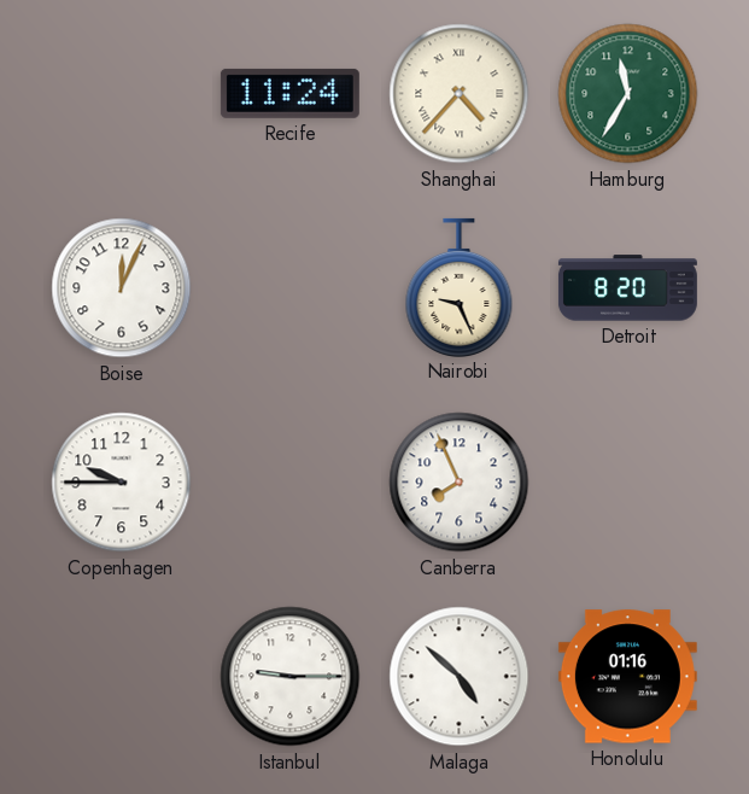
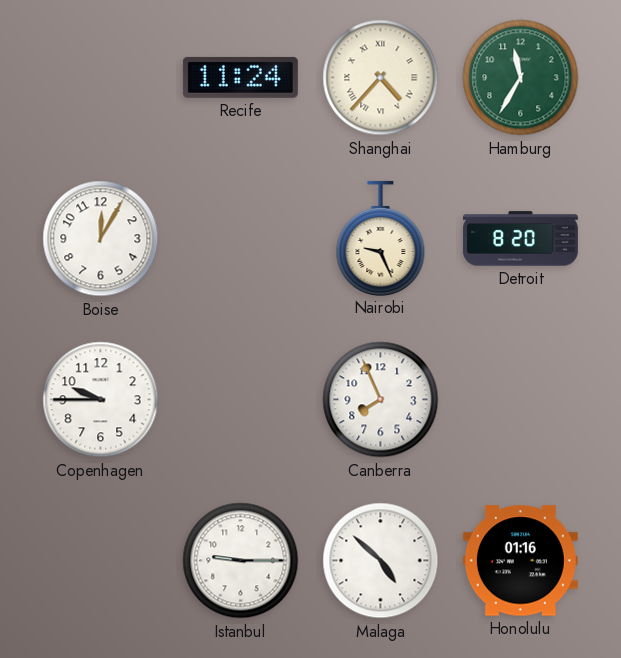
Boise: 12:04 -> 12:05 (101, 239)
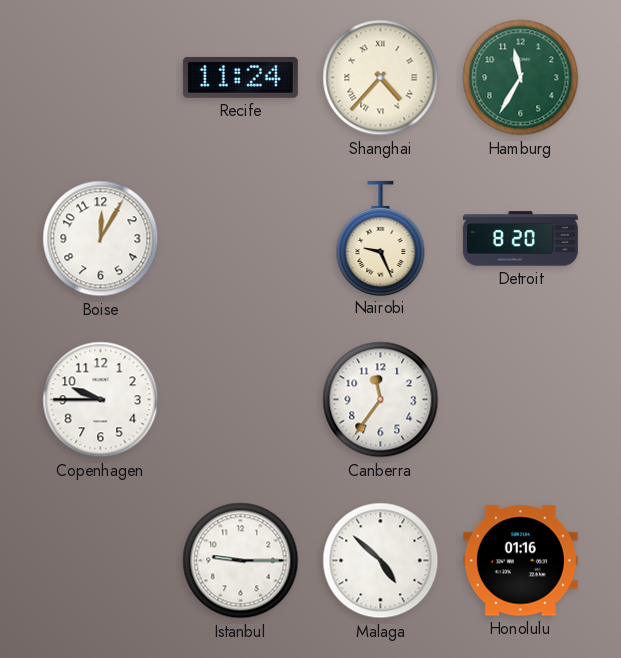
Canberra: 7:56 -> 11:36 (381, 400)
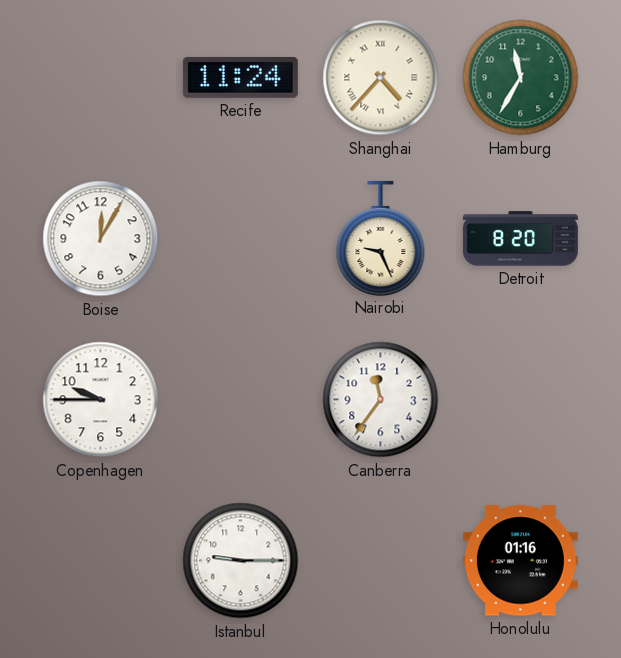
Malaga: 4:52 -> none (381, 561)
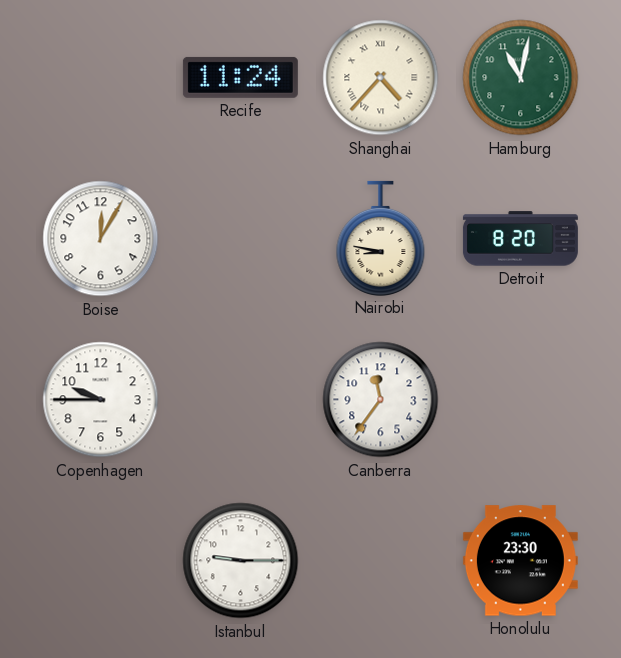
Hamburg: 11:35 -> 11:02 (521, 78)
Nairobi: 9:26 -> 8:47 (381, 238)
Honolulu: 01:16 -> 23:30 (520, 561)
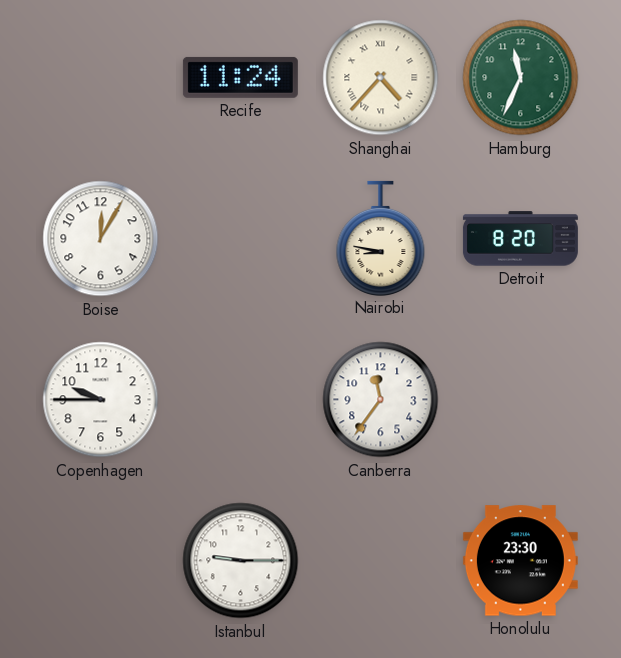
Hamburg: 11:02 -> 11:34 (521, 78)
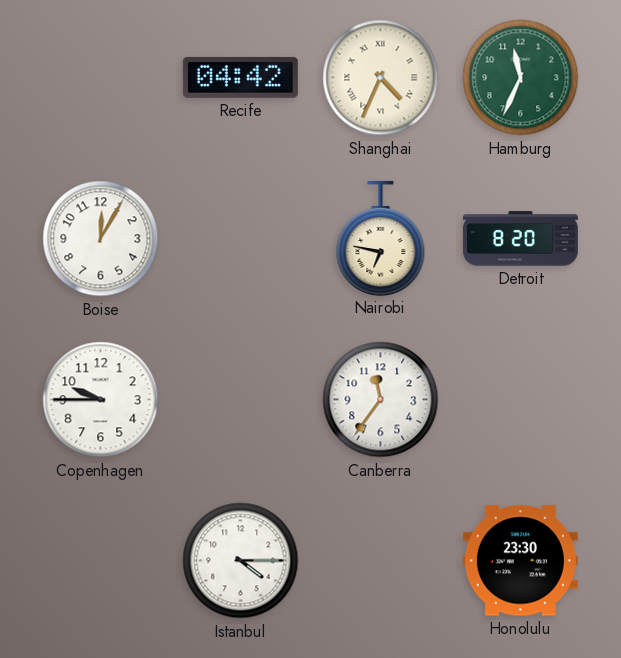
Recife: 11:24 -> 04:42 (240, 77)
Shanghai: 4:37 -> 4:34 (381, 78)
Nairobi: 8:47 -> 6:47 (381, 238)
Istanbul: 9:15 -> 4:15 (241, 561)
